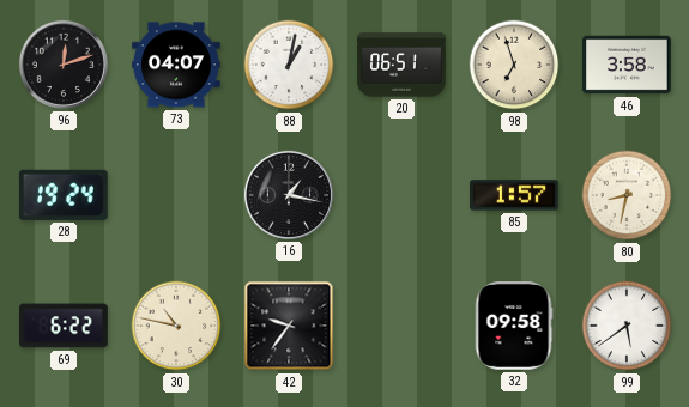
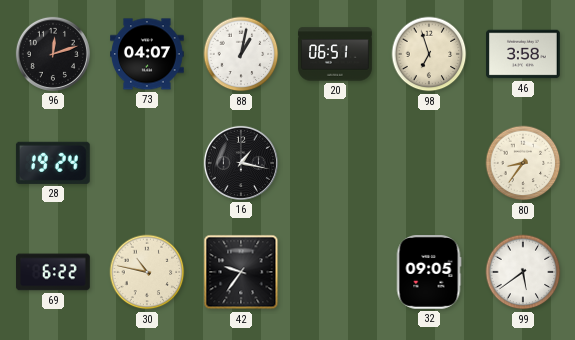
85: 1:57 -> none (515, 195)
80: 8:32 -> 8:36 (523, 163)
32: 09:58 -> 09:05 (429, 273)
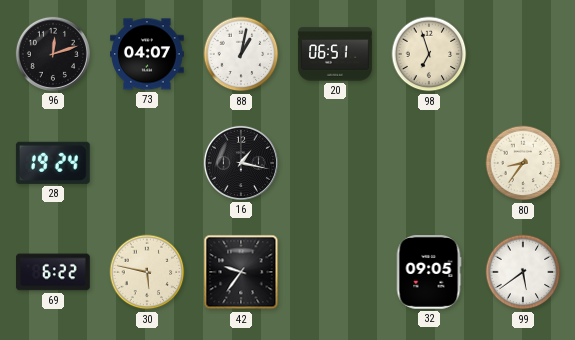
46: 3:58 -> none (524, 54)
30: 10:47 -> 5:47 (147, 272)
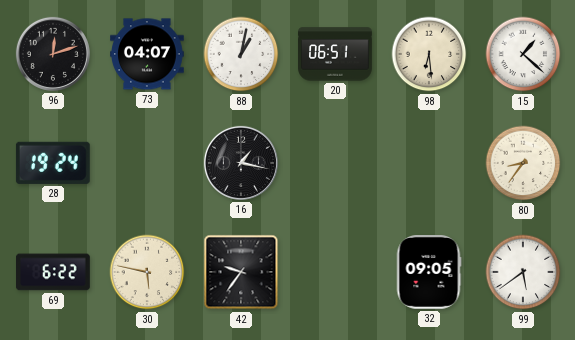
98: 6:57 -> 6:29 (429, 54)
15: none -> 1:22 (523, 54)
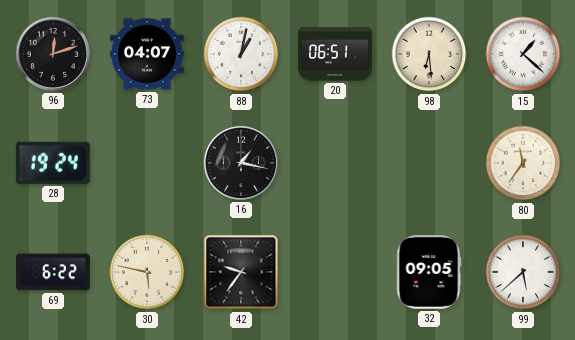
80: 8:36 -> 11:36 (523, 163)
99: 5:39 -> 5:38 (523, 272)
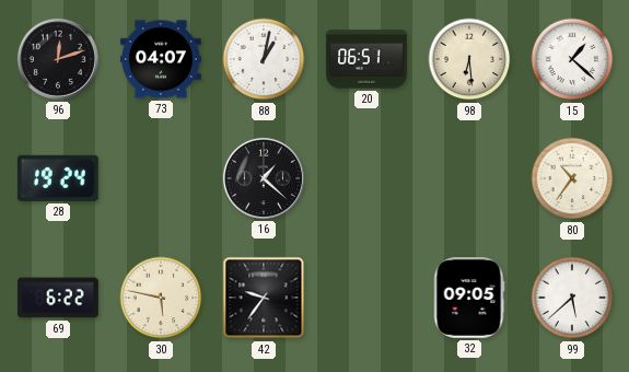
16: 1:17 -> 1:22 (264, 178)
80: 11:36 -> 10:36 (572, 178)
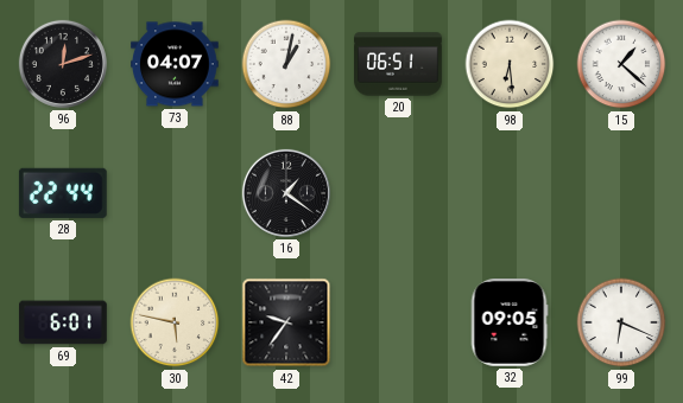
28: 19:24 -> 22:44 (63, 193)
16: 1:22 -> 1:21 (286, 193)
80: 10:36 -> none (572, 178)
69: 6:22 -> 6:01 (64, 322)
99: 5:38 -> 6:19 (621, 322)
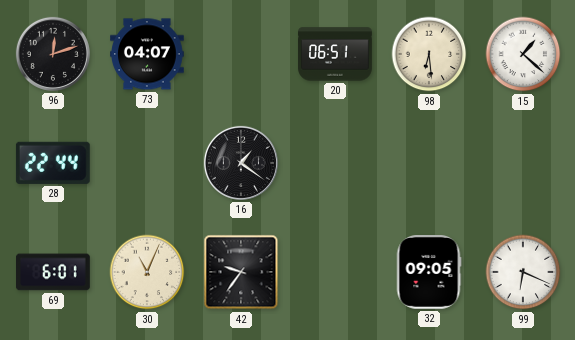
88: 1:02 -> none (286, 64)
30: 5:47 -> 11:04 (147, 272)
